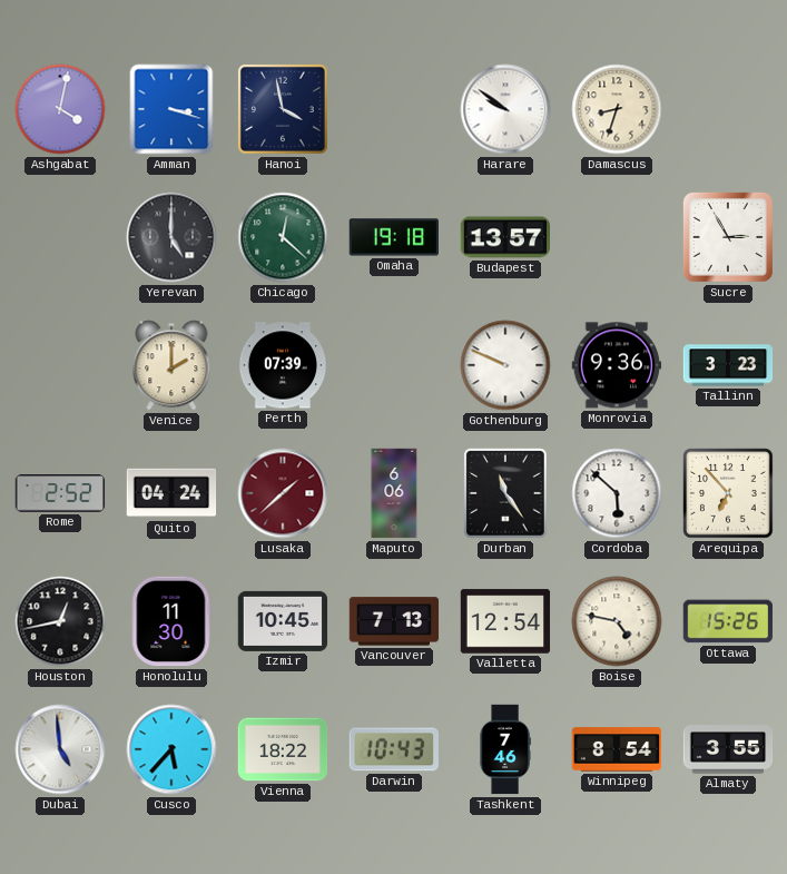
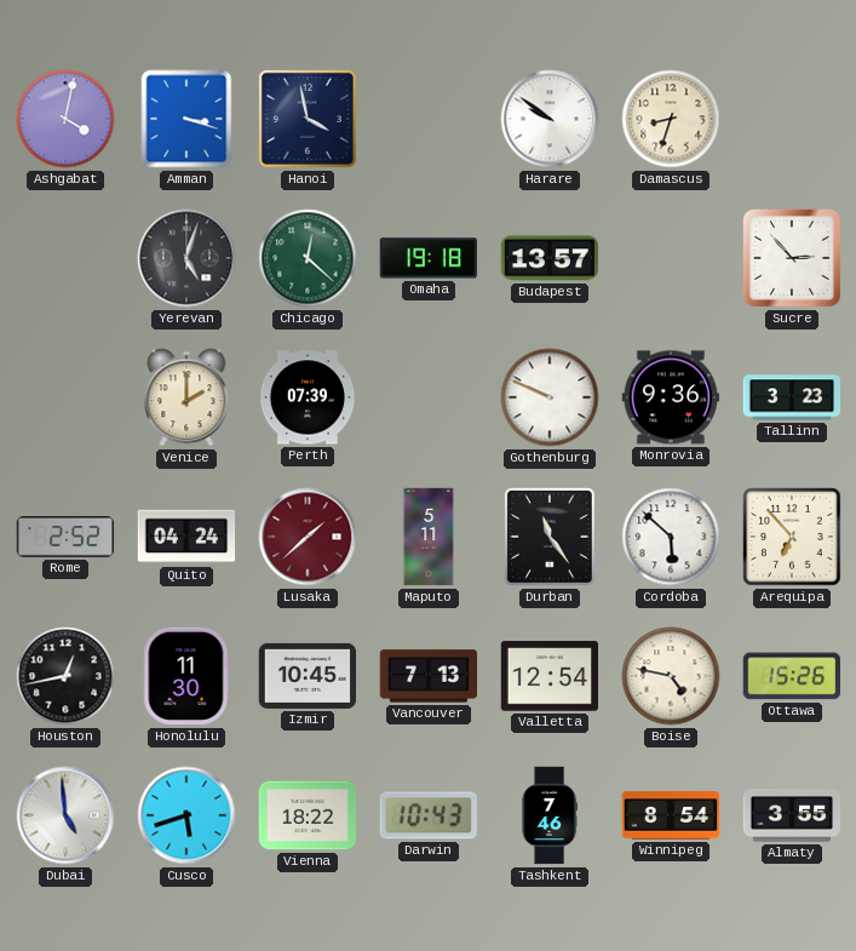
Yerevan: 5:00 -> 5:03 (186, 258)
Sucre: 2:55 -> 2:53 (792, 258)
Maputo: 6:06 -> 5:11 (429, 537)
Cusco: 5:37 -> 5:42 (186, 815)
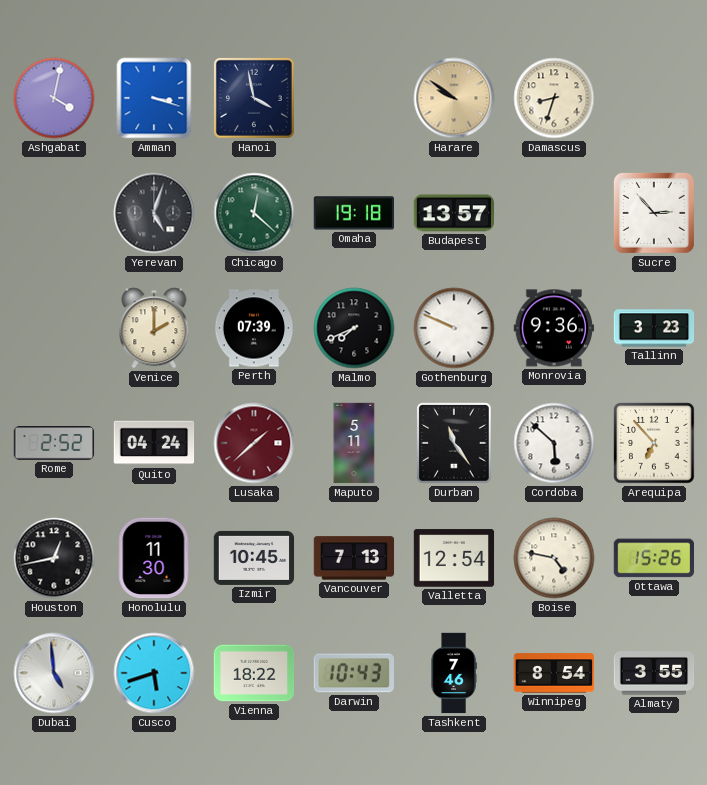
Harare dial: white -> champagne (454, 98)
Malmo: none -> 7:41 (354, 328)
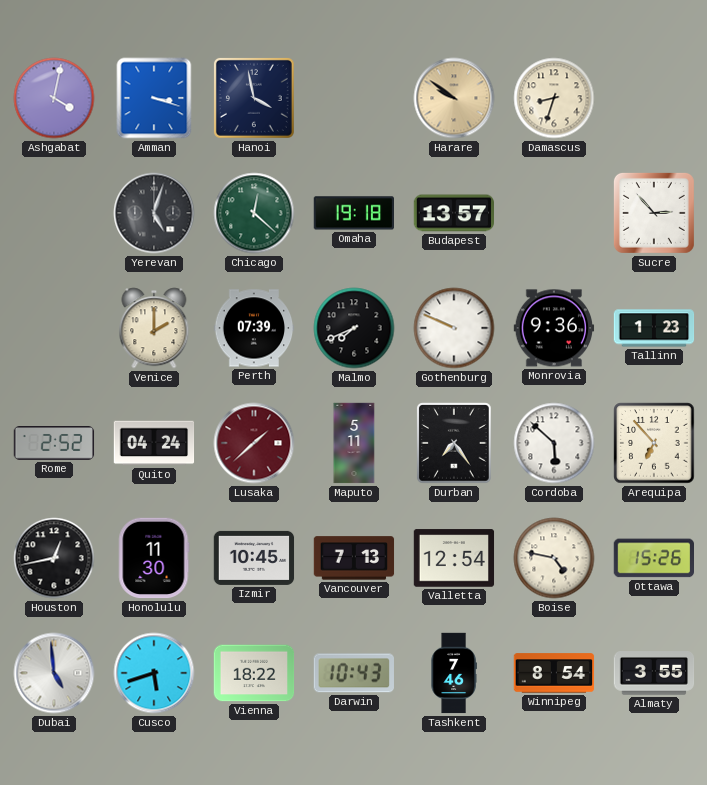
Tallinn: 3:23 -> 1:23 (654, 328)
Durban: 11:24 -> 7:24 (454, 443)
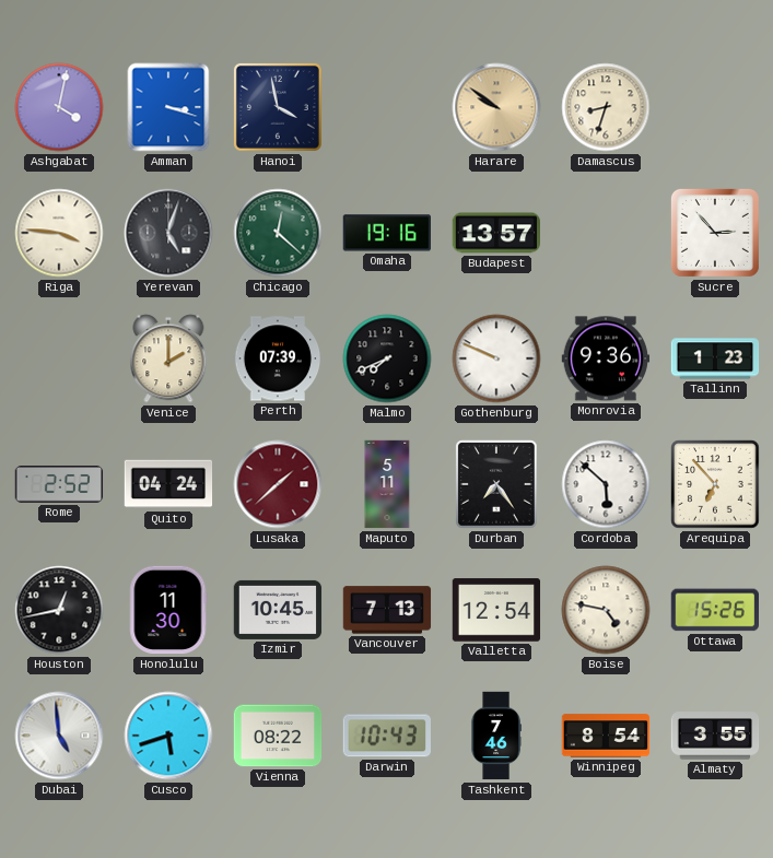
Riga: none -> 3:46 (59, 233)
Omaha: 19:18 -> 19:16 (386, 233)
Vienna: 18:22 -> 08:22 (278, 736)
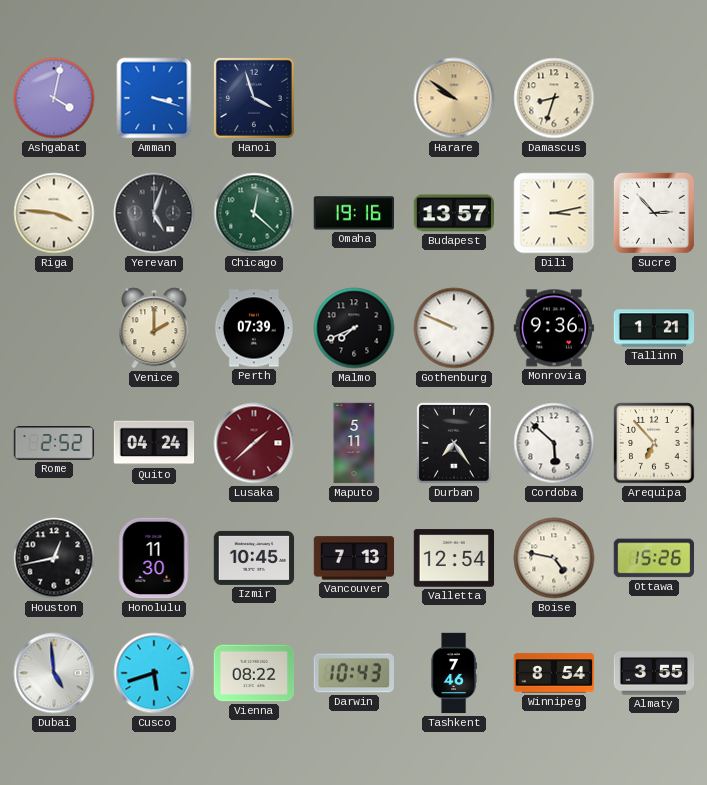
Hanoi: 3:58 -> 3:57 (254, 98)
Dili: none -> 3:13 (554, 213)
Tallinn: 1:23 -> 1:21 (654, 328)
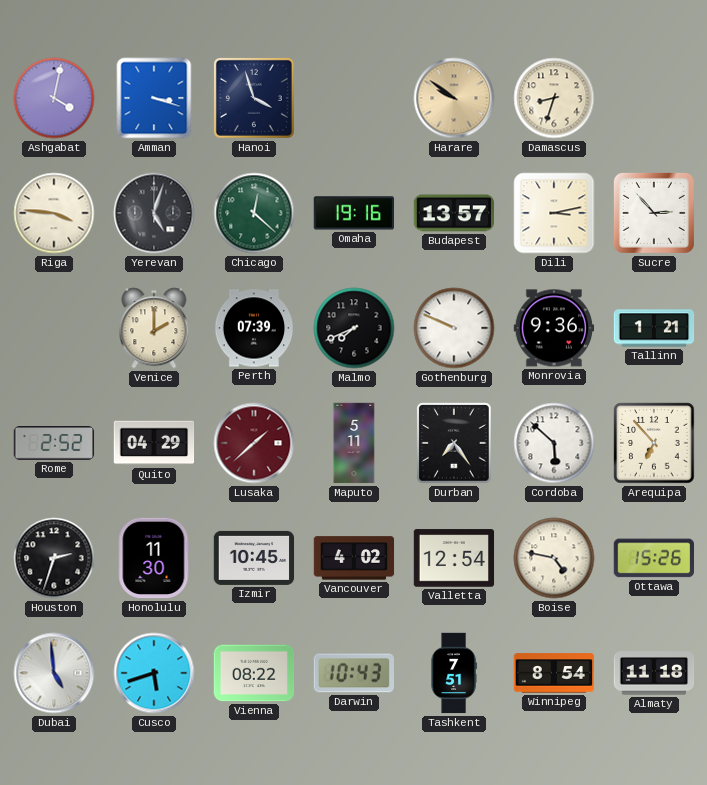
Quito: 04:24 -> 04:29 (154, 443)
Houston: 12:43 -> 2:33 (54, 558)
Vancouver: 7:13 -> 4:02 (354, 558)
Tashkent: 7:46 -> 7:51 (454, 673)
Almaty: 3:55 -> 11:18 (654, 673)
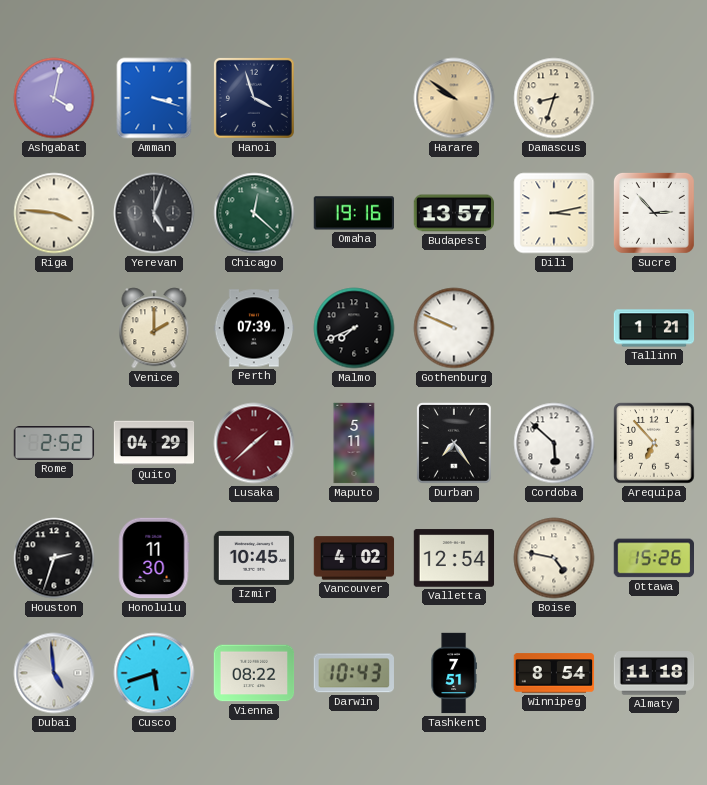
Monrovia: 9:36 -> none (554, 328)
